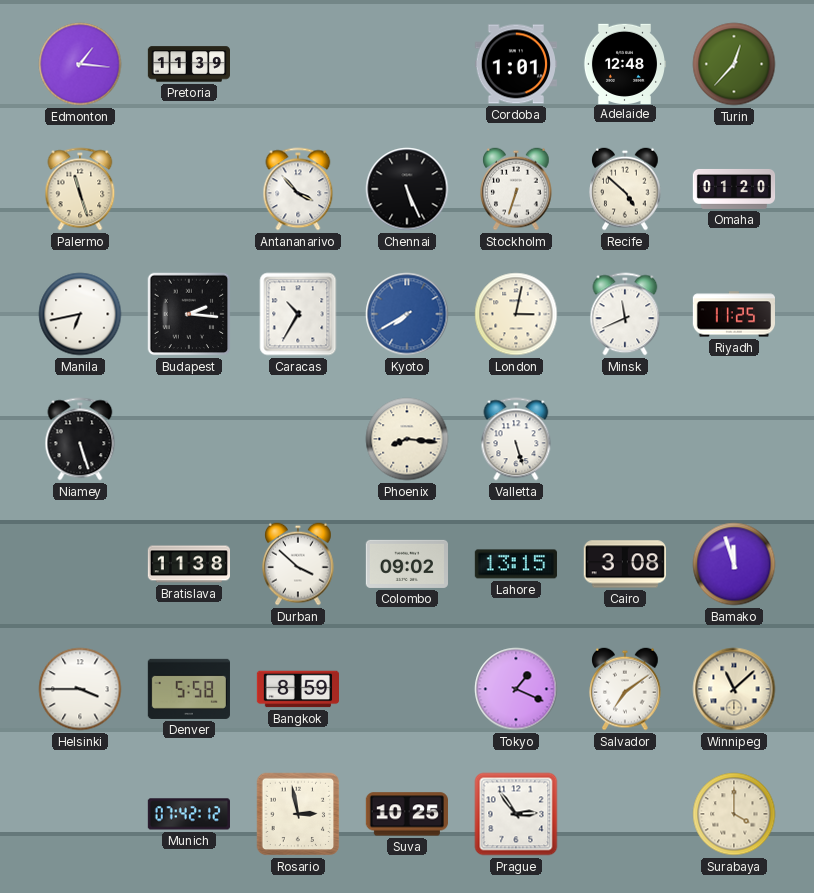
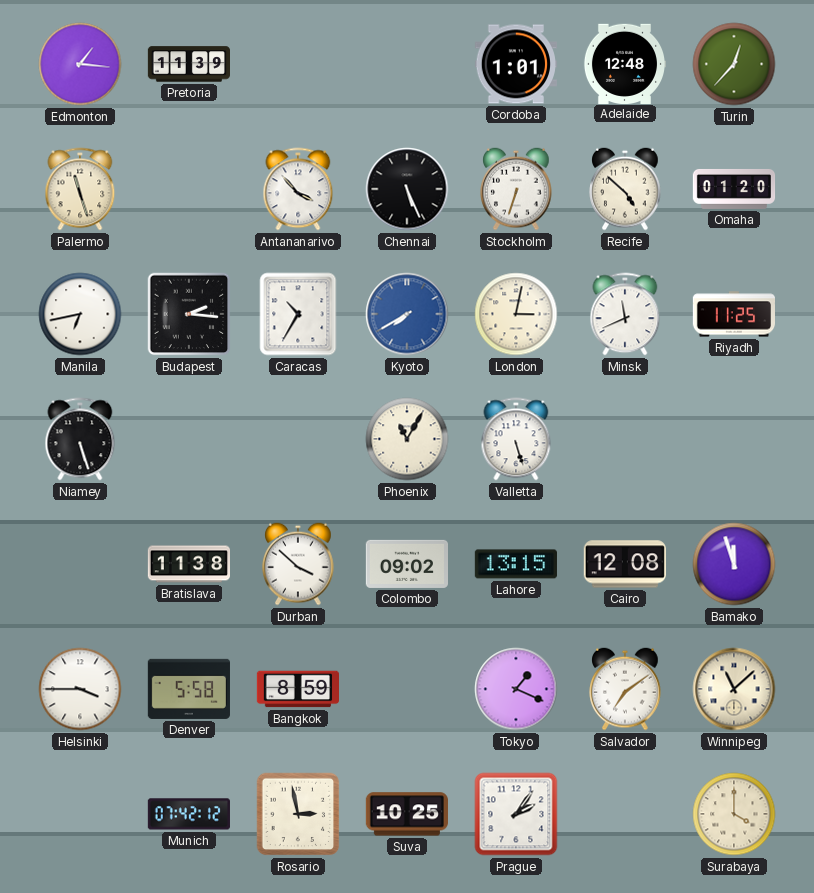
Phoenix: 8:16 -> 11:05 (407, 439)
Cairo: 3:08 -> 12:08 (625, 564)
Prague: 2:54 -> 2:06 (516, 814)
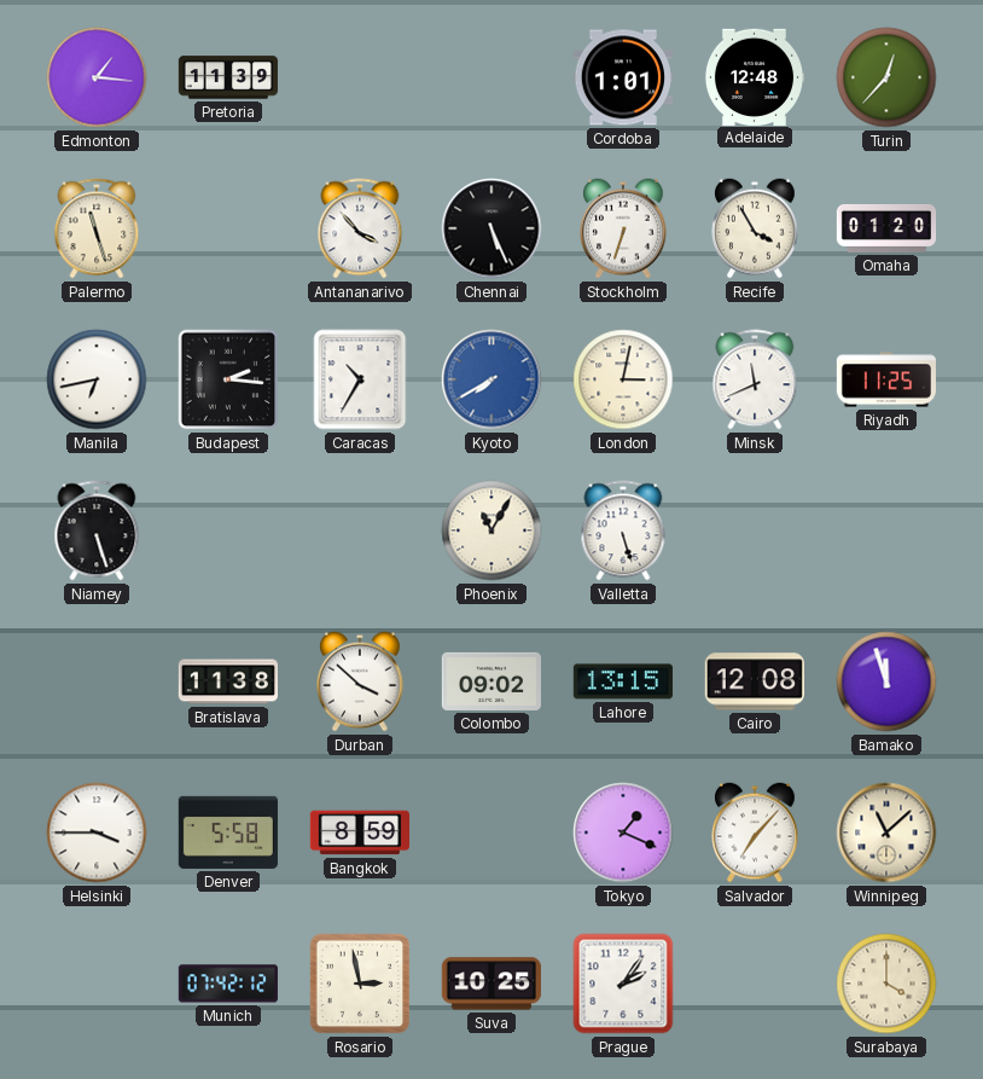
Recife: 4:52 -> 3:55 (755, 228)
Salvador: 7:09 -> 7:07 (755, 833)
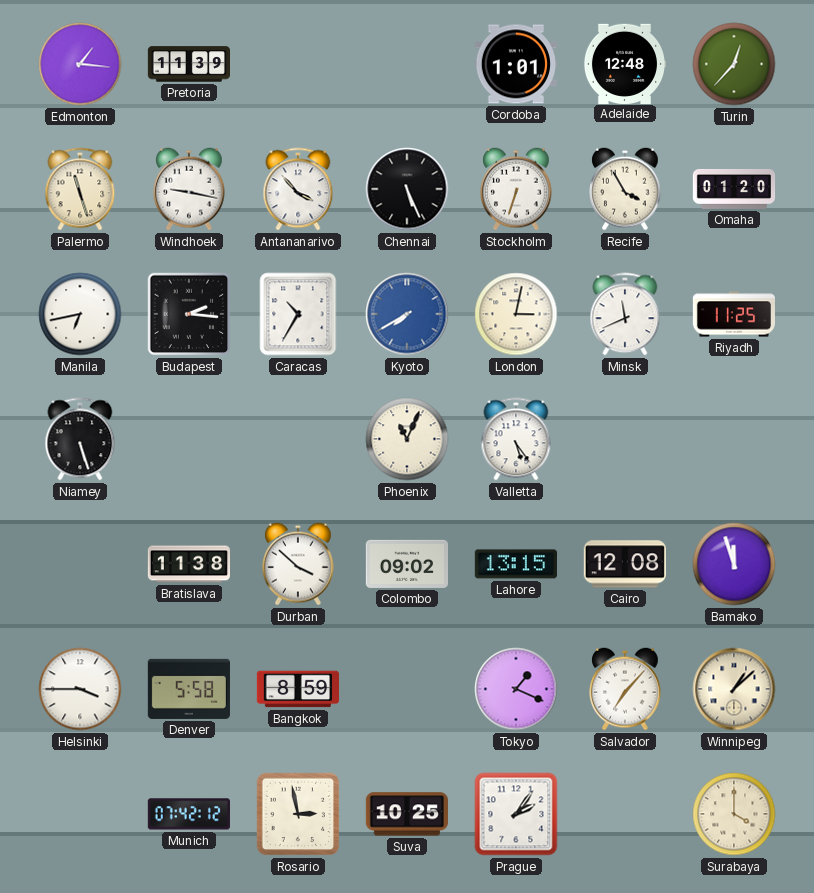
Windhoek: none -> 9:17 (189, 189)
Phoenix: 11:05 -> 11:04 (407, 439)
Valletta: 5:27 -> 5:24 (516, 439)
Winnipeg: 11:08 -> 1:08 (734, 689)
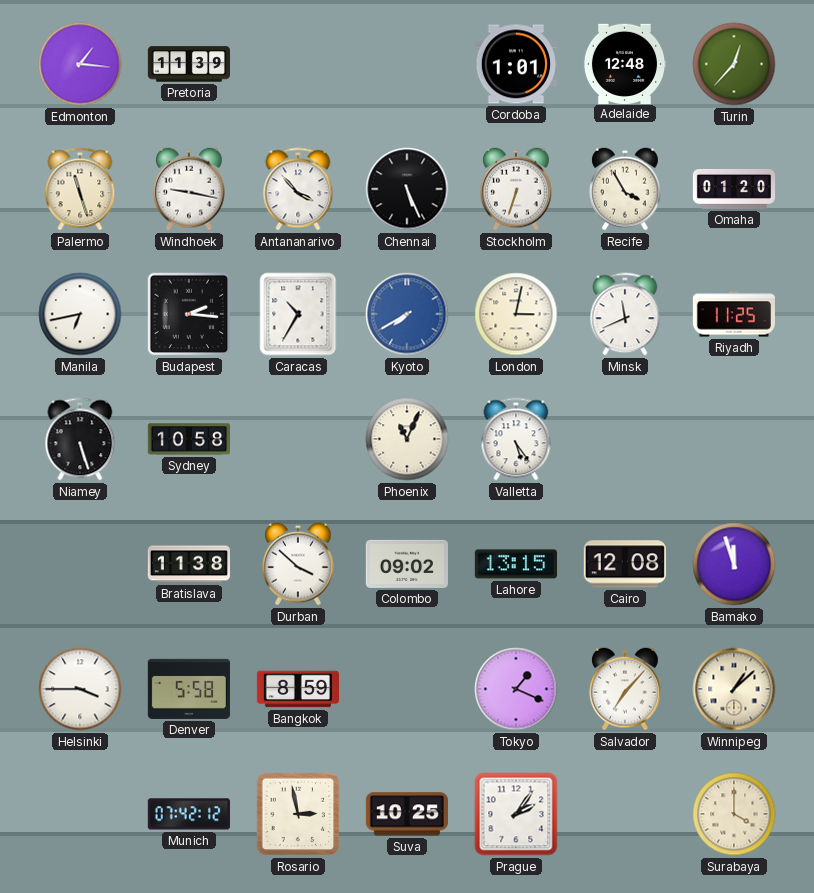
Sydney: none -> 10:58 (189, 439)
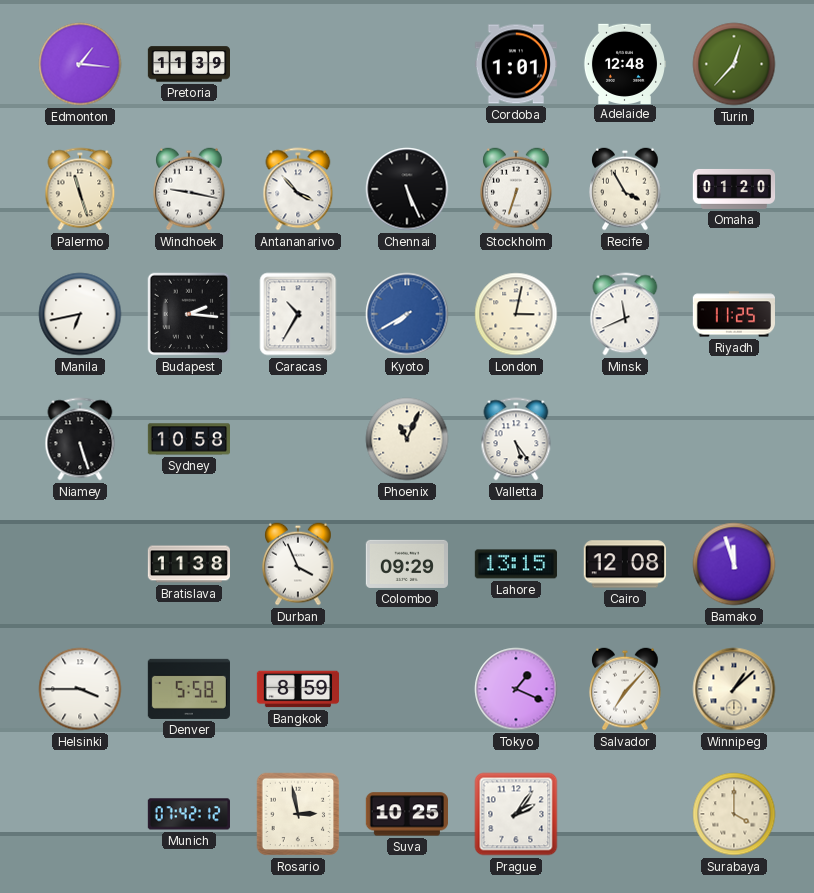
Durban: 3:52 -> 3:56 (298, 564)
Colombo: 09:02 -> 09:29 (406, 564)
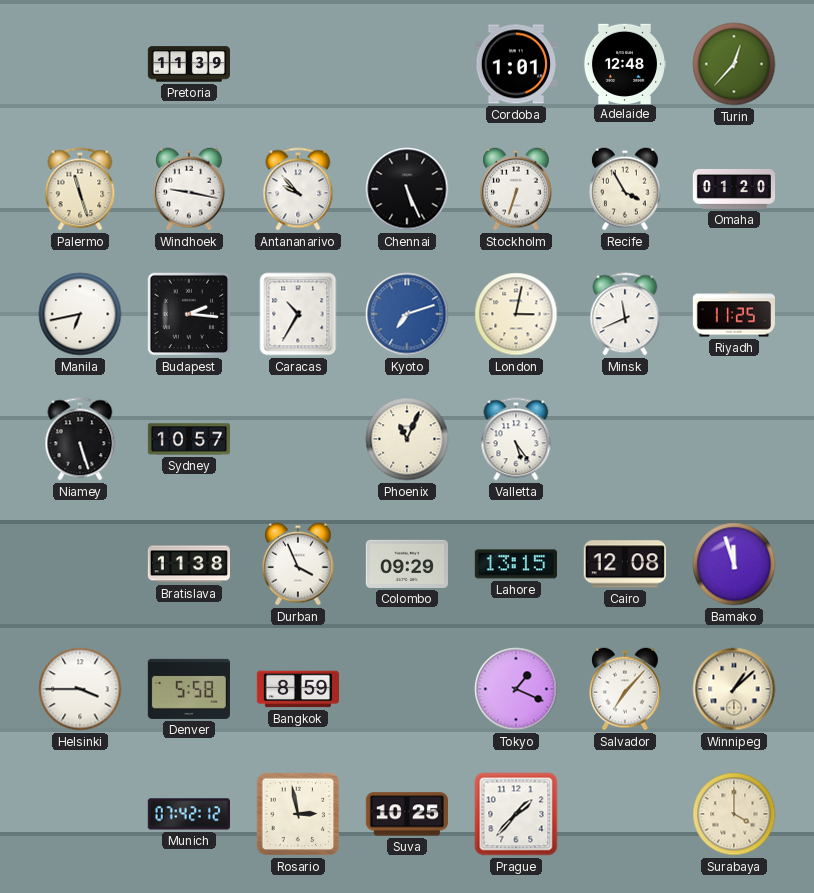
Edmonton: 1:16 -> none (80, 64)
Antananarivo: 3:53 -> 9:53 (298, 189)
Kyoto: 7:40 -> 7:12 (407, 314)
Sydney: 10:58 -> 10:57 (189, 439)
Prague: 2:06 -> 1:37 (516, 814)
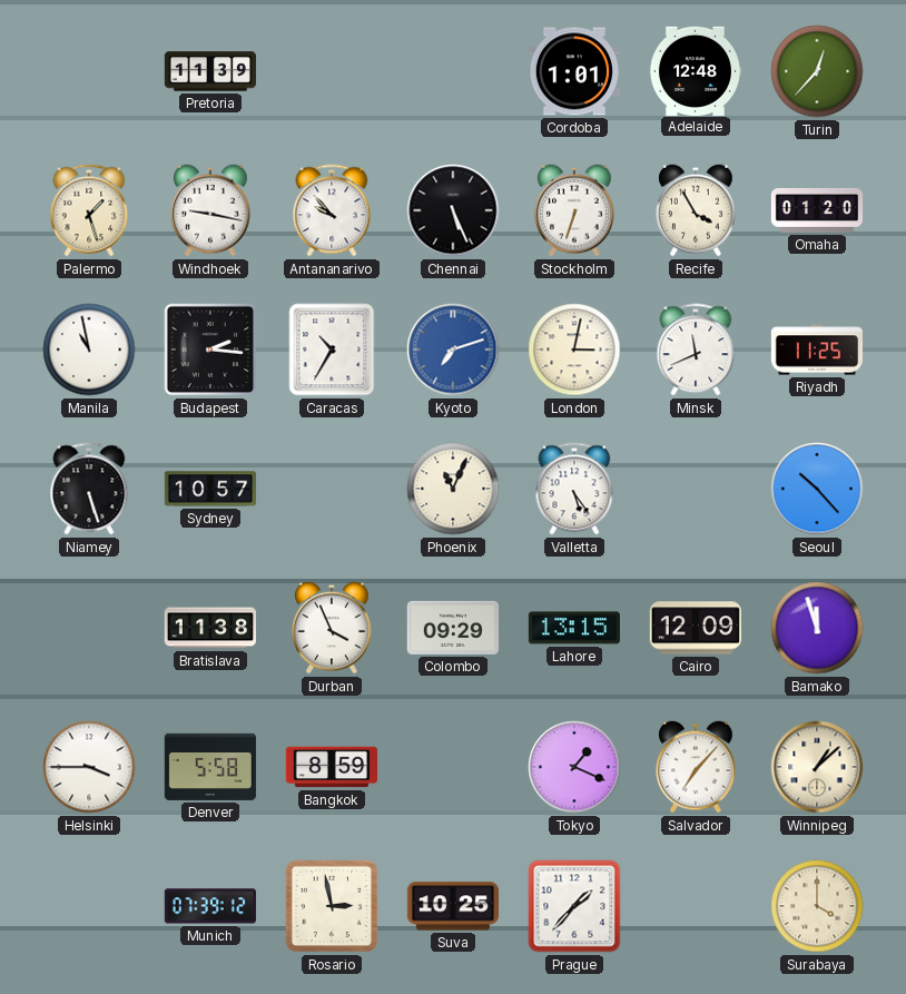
Palermo: 11:27 -> 1:27 (89, 210)
Manila: 6:43 -> 10:58 (89, 350)
Seoul: none -> 10:23 (817, 489)
Cairo: 12:08 -> 12:09 (696, 628)
Munich: 07:42 -> 07:39 (210, 906)
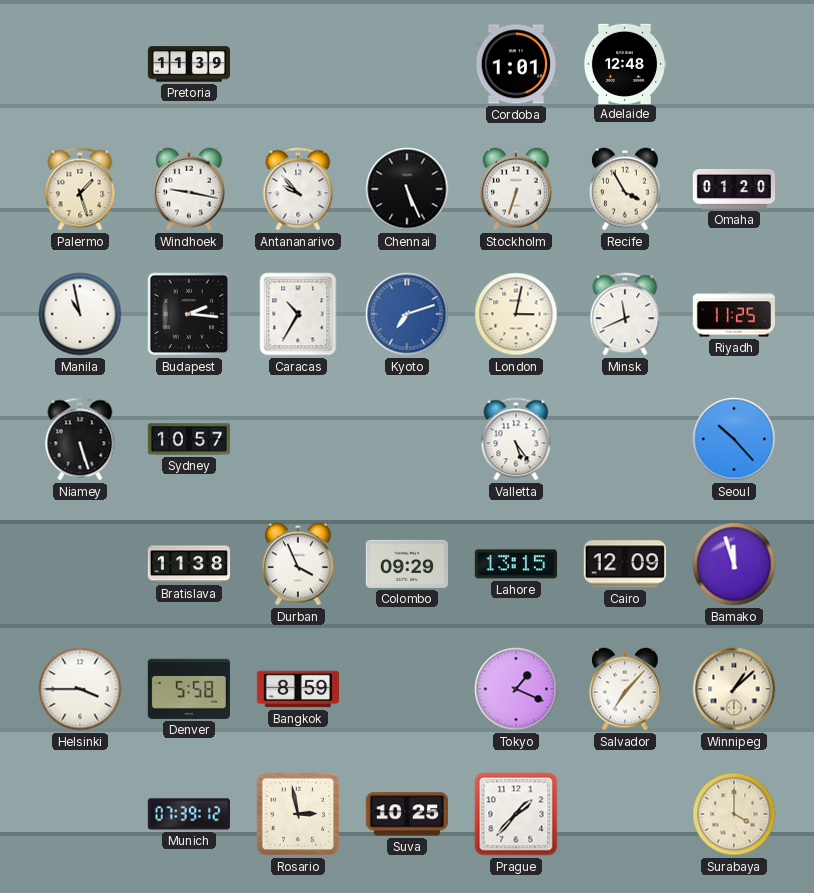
Turin: 12:37 -> none (817, 71)
Phoenix: 11:04 -> none (453, 489)
